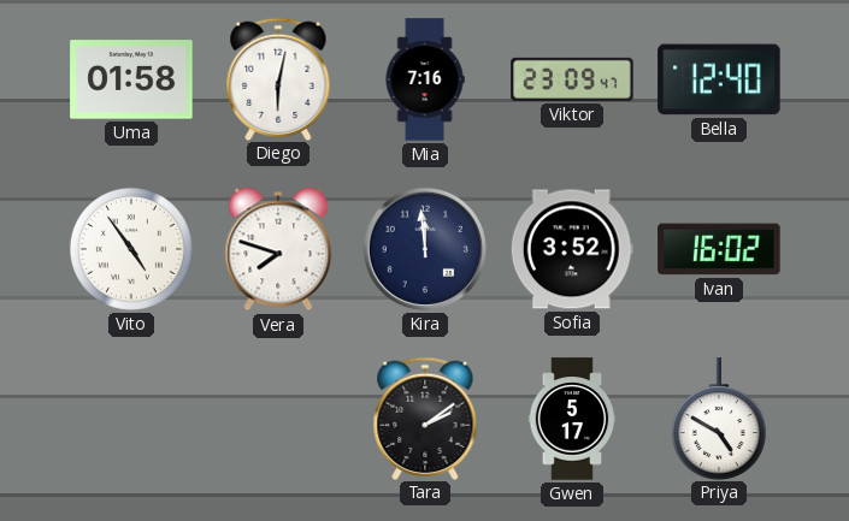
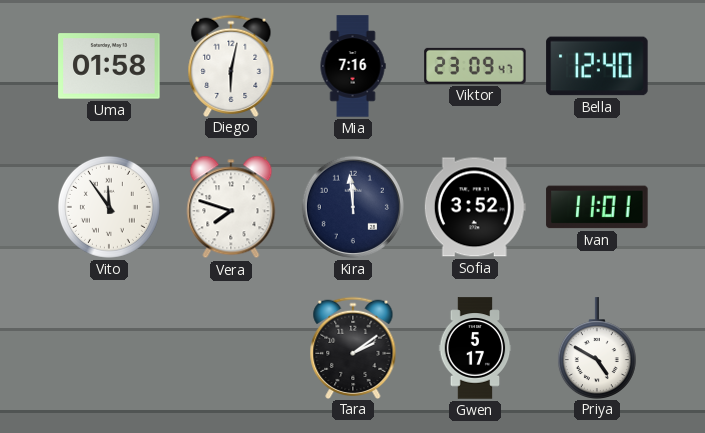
Vito: 4:54 -> 11:54 (109, 207)
Ivan: 16:02 -> 11:01 (597, 207)
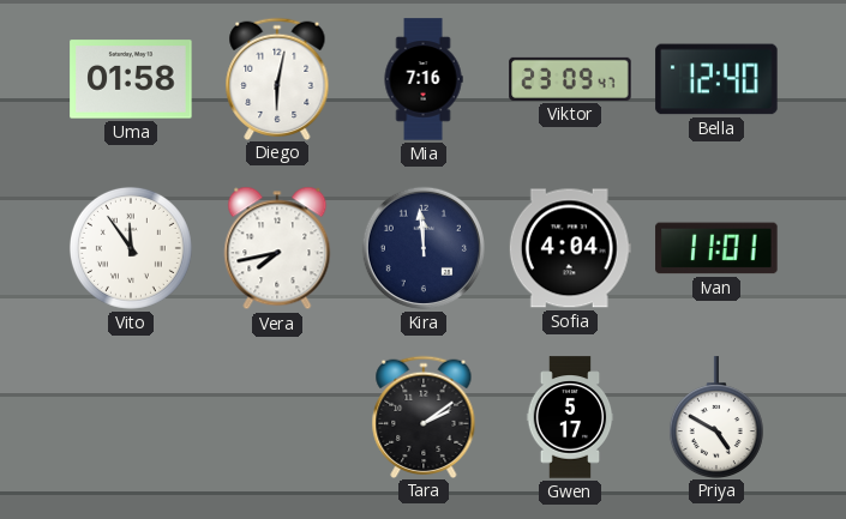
Vera: 7:48 -> 7:43 (277, 248)
Sofia: 3:52 -> 4:04 (570, 248)
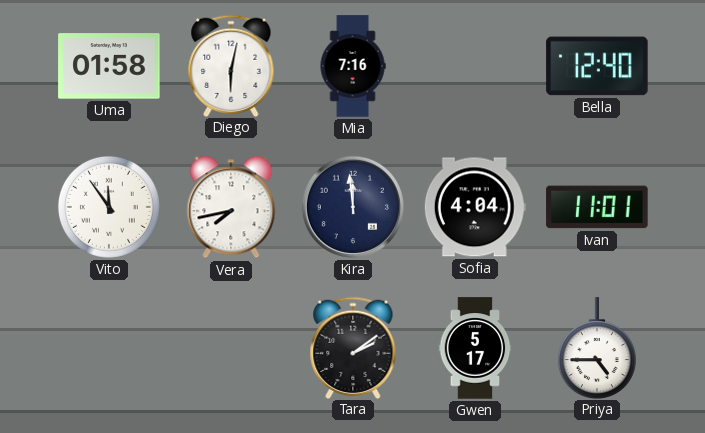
Viktor: 23:09 -> none (570, 79)
Priya: 4:50 -> 4:45 (597, 348)
